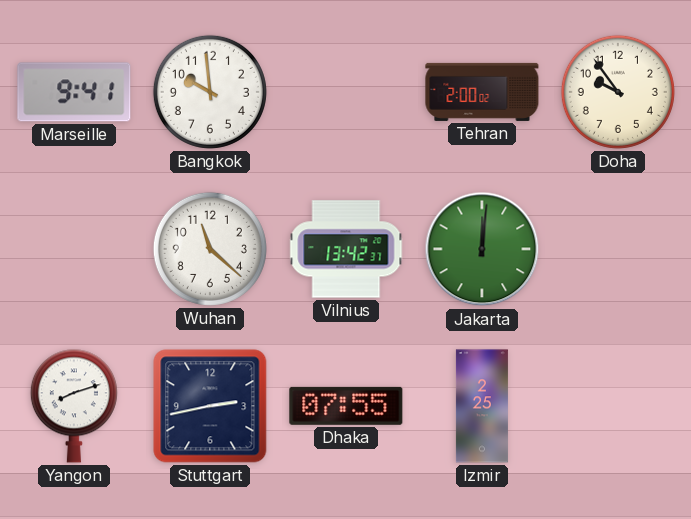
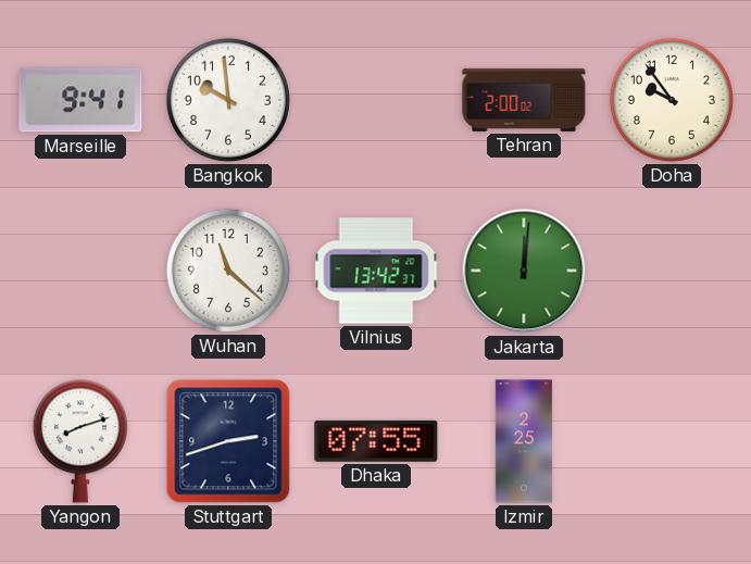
Stuttgart: 2:43 -> 2:42 (228, 441)
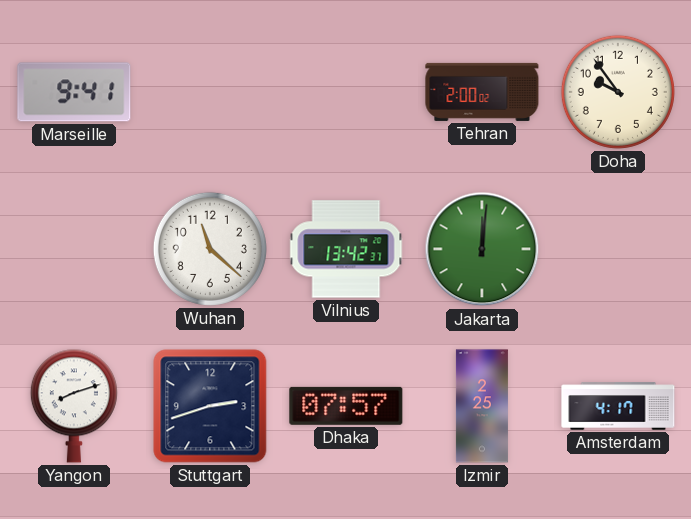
Bangkok: 9:59 -> none (228, 100)
Dhaka: 07:55 -> 07:57 (346, 406)
Amsterdam: none -> 4:17 (618, 406)
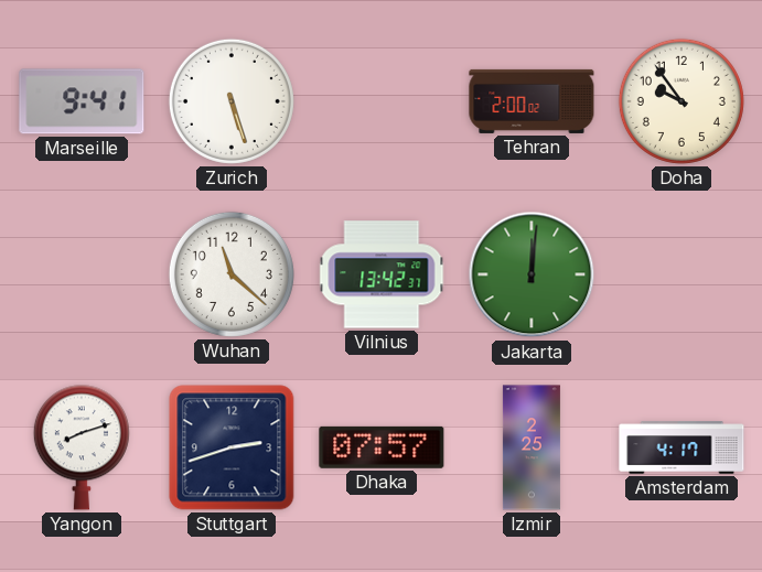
Zurich: none -> 5:27 (232, 101)
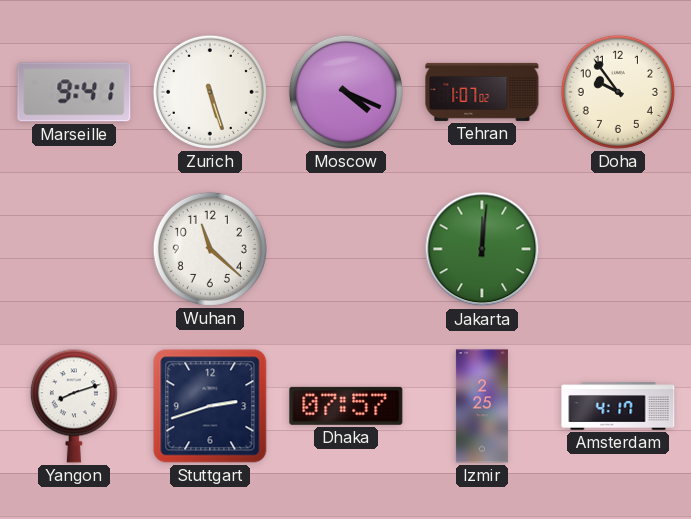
Moscow: none -> 4:19 (346, 92)
Tehran: 2:00 -> 1:07 (482, 92)
Vilnius: 13:42 -> none (382, 274)
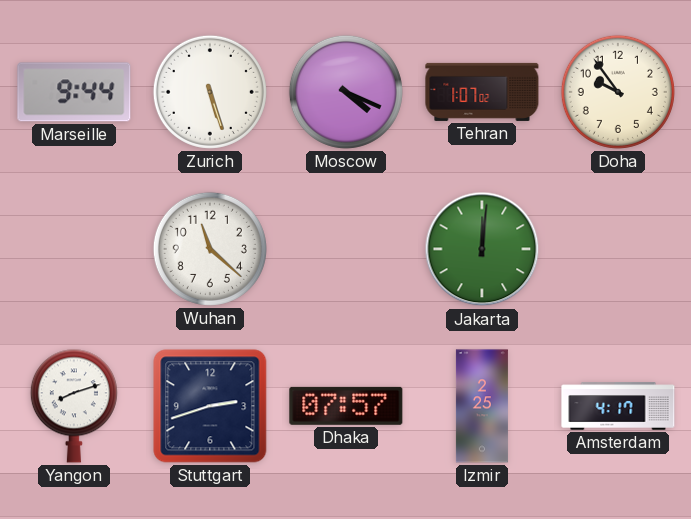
Marseille: 9:41 -> 9:44 (74, 92)
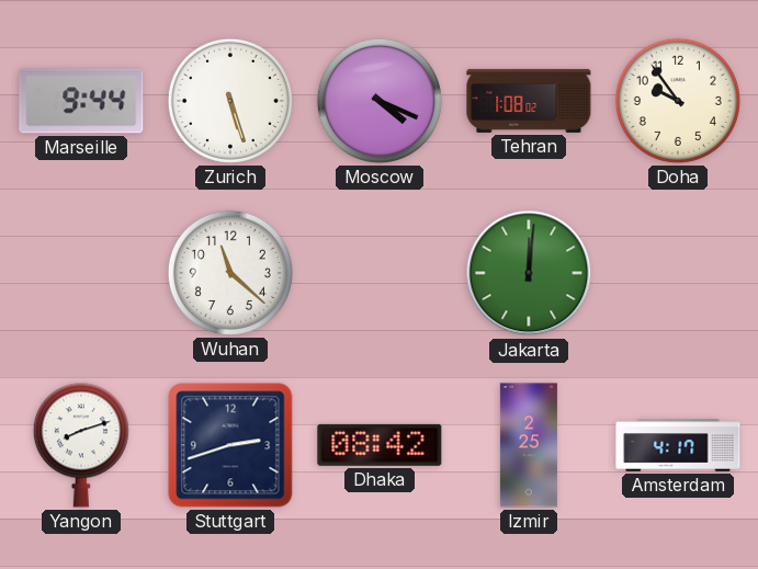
Tehran: 1:07 -> 1:08 (529, 101)
Dhaka: 07:57 -> 08:42 (380, 445)
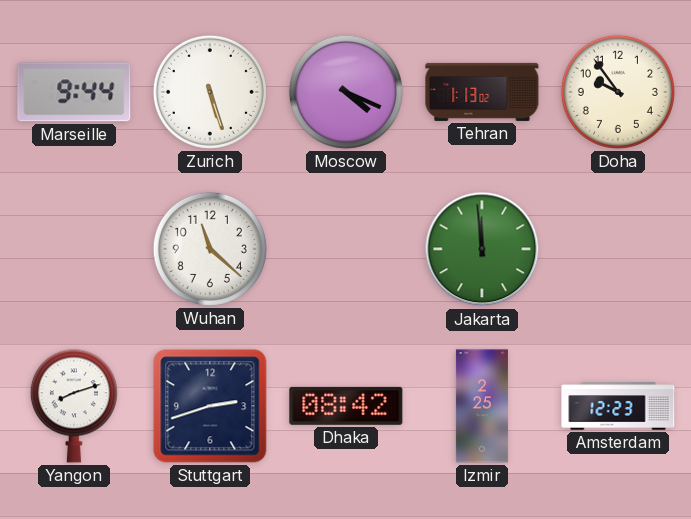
Tehran: 1:08 -> 1:13 (482, 92)
Jakarta: 12:01 -> 11:59 (482, 249)
Amsterdam: 4:17 -> 12:23 (618, 406)
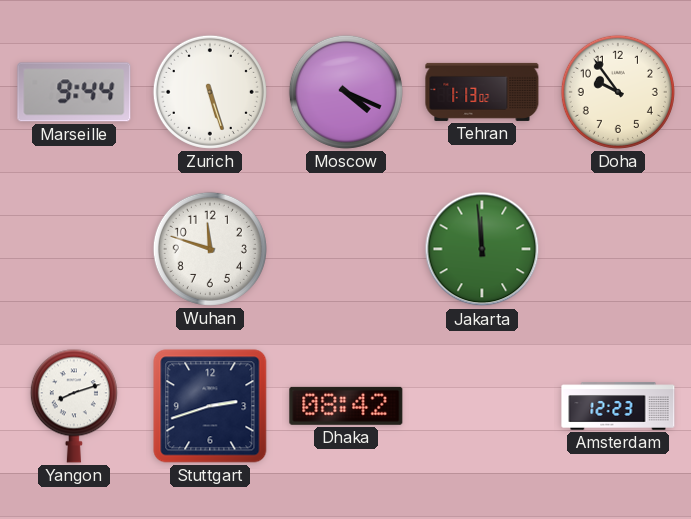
Wuhan: 11:22 -> 11:48 (210, 249)
Izmir: 2:25 -> none (482, 406)
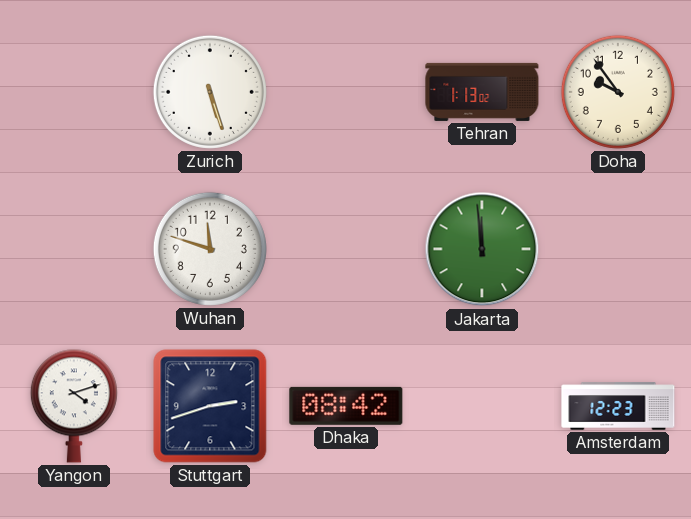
Marseille: 9:44 -> none (74, 92)
Moscow: 4:19 -> none (346, 92)
Yangon: 8:12 -> 4:12 (74, 406)
